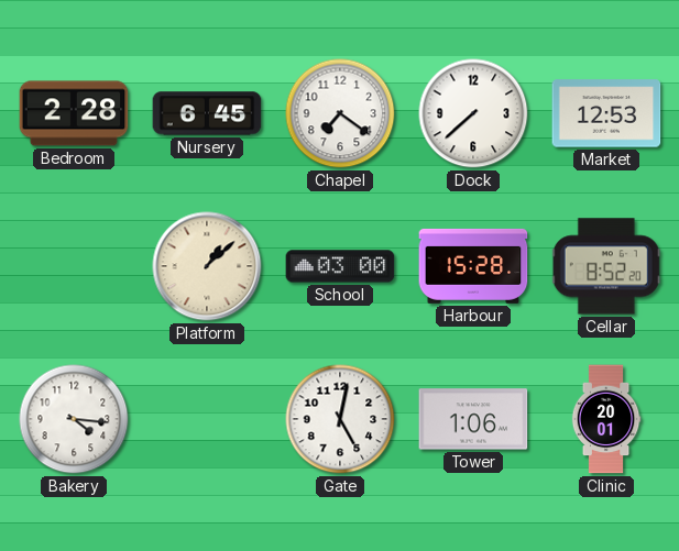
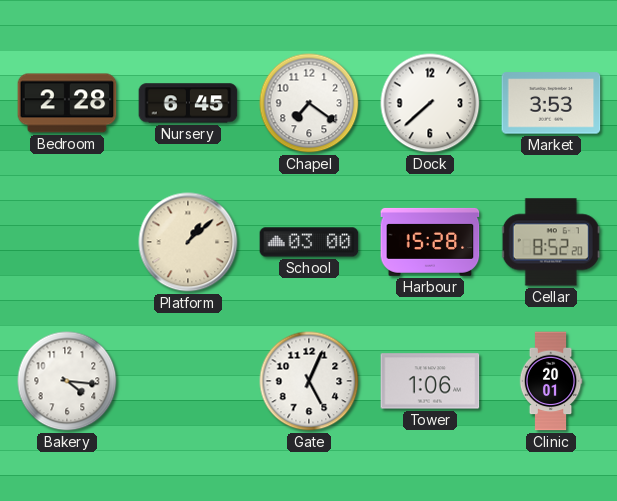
Market: 12:53 -> 3:53 (551, 103)
Gate: 5:02 -> 5:04 (309, 381)
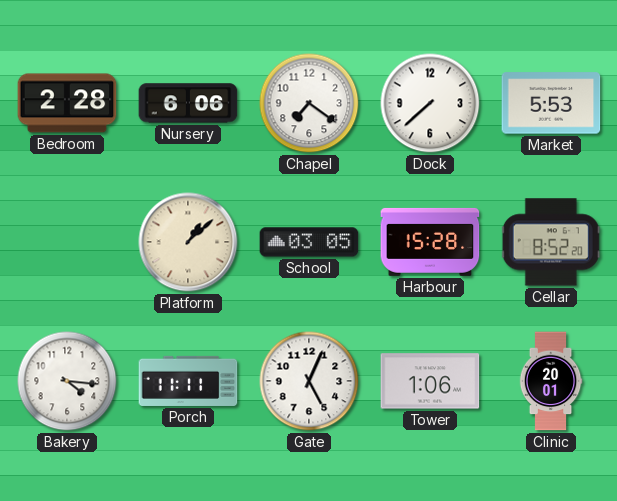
Nursery: 6:45 -> 6:06 (188, 103)
Market: 3:53 -> 5:53 (551, 103)
School: 03:00 -> 03:05 (309, 242)
Porch: none -> 11:11 (188, 381)
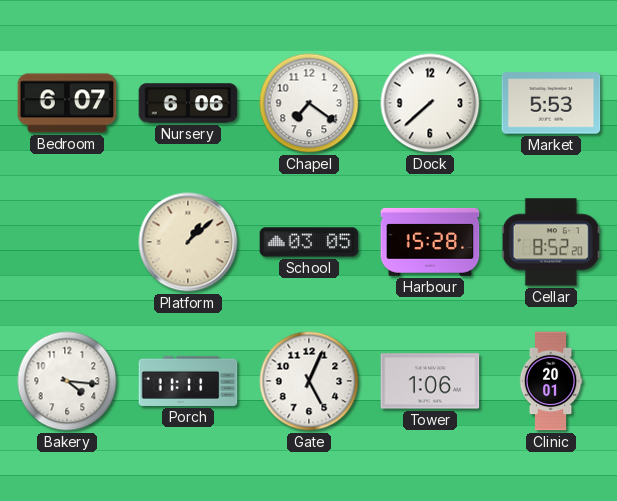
Bedroom: 2:28 -> 6:07 (67, 103)
